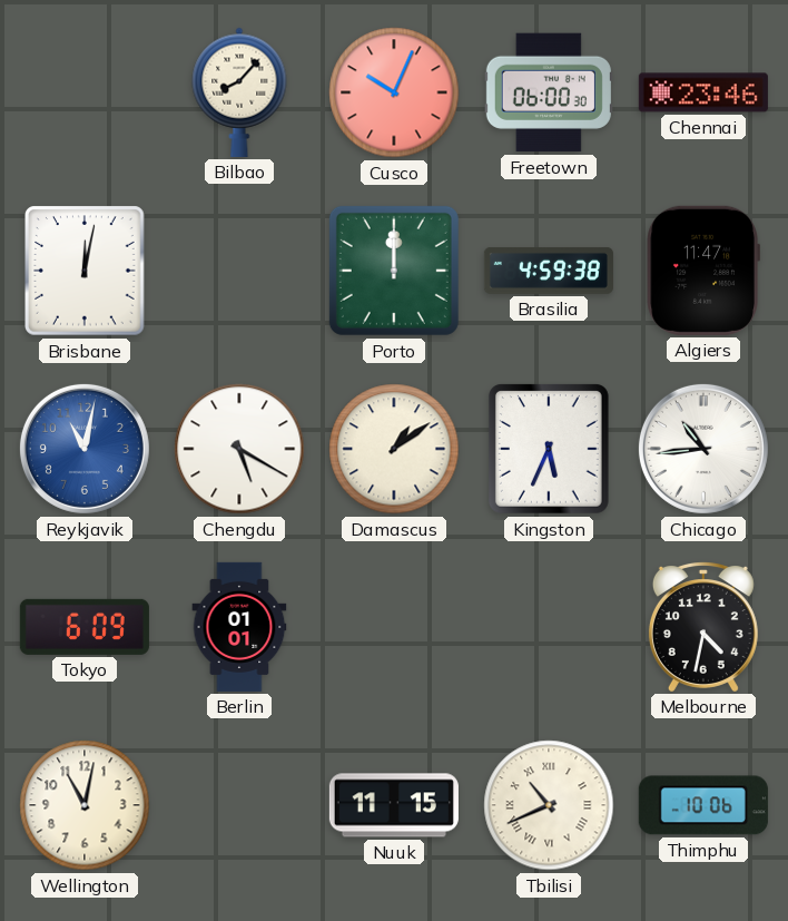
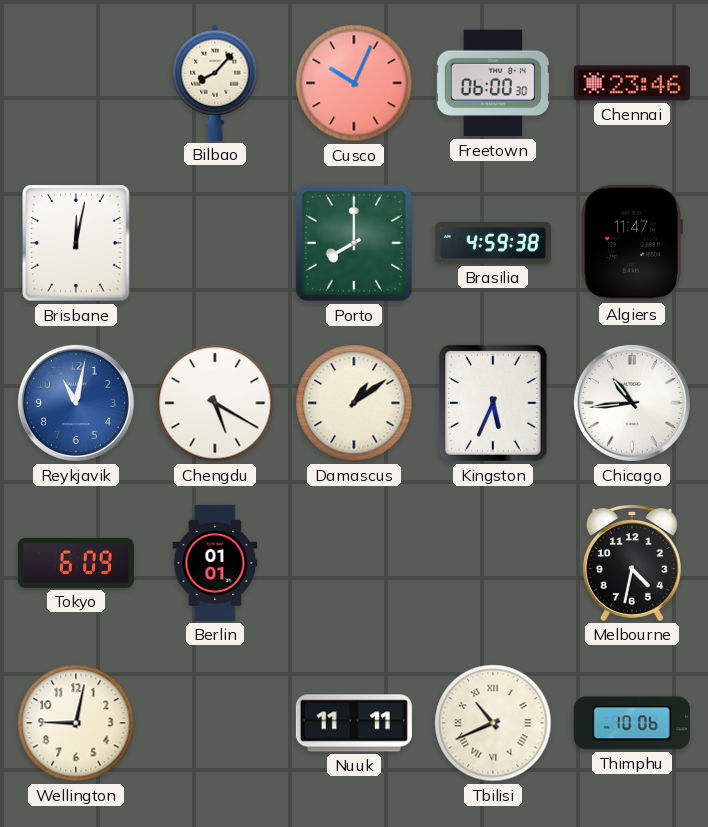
Porto: 12:00 -> 8:00 (354, 243)
Wellington: 11:02 -> 9:02 (76, 723)
Nuuk: 11:15 -> 11:11 (354, 723)
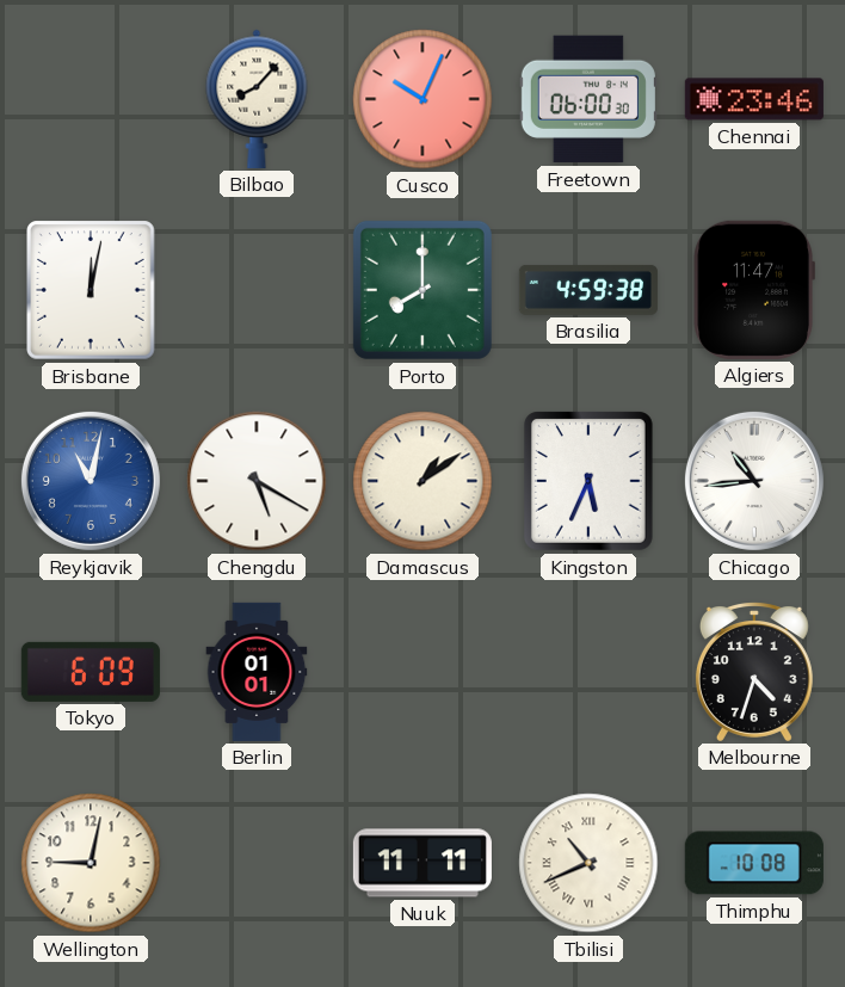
Melbourne: 4:32 -> 4:33 (754, 672)
Thimphu: 10:06 -> 10:08 (754, 863)
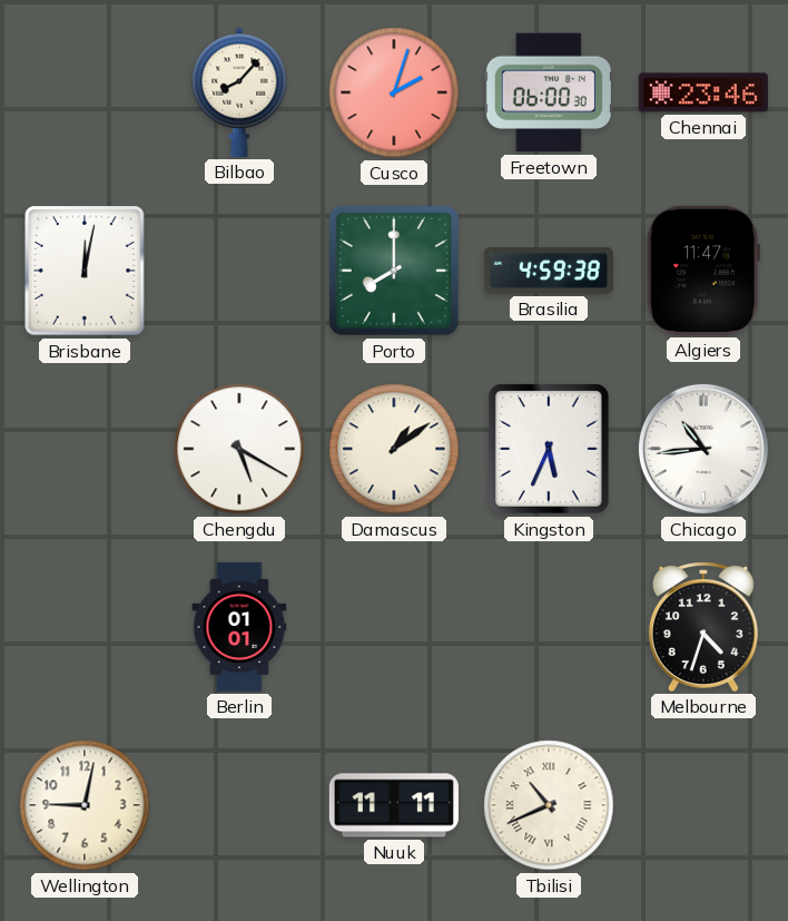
Cusco: 10:04 -> 2:03 (394, 92)
Reykjavik: 11:02 -> none (91, 481)
Tokyo: 6:09 -> none (91, 672)
Thimphu: 10:08 -> none (754, 863)
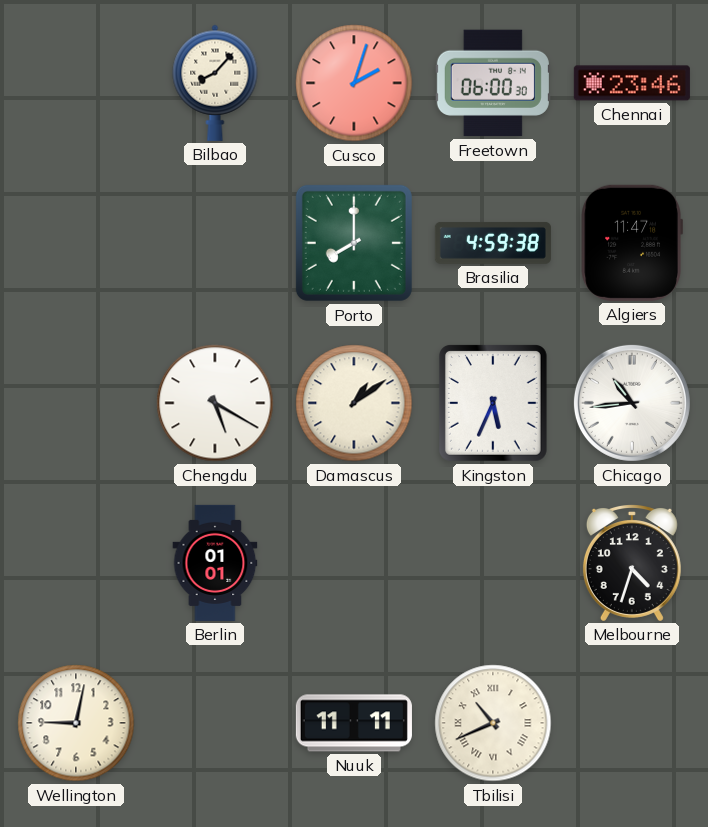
Brisbane: 12:02 -> none (85, 271)
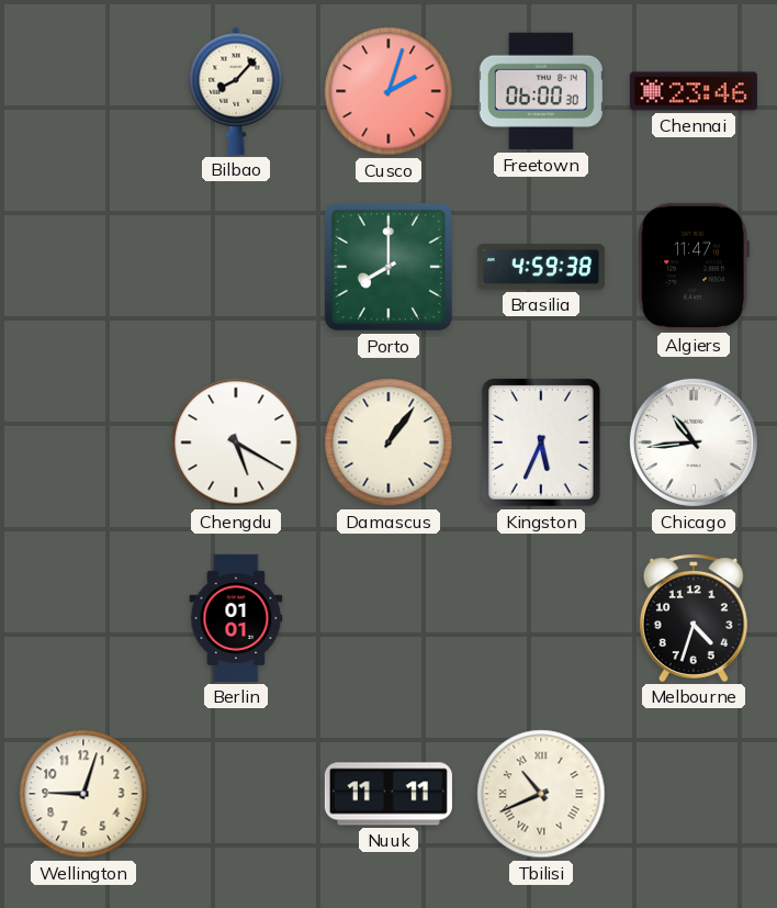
Damascus: 1:09 -> 1:06 (388, 442)
Wellington: 9:02 -> 9:03 (83, 794)
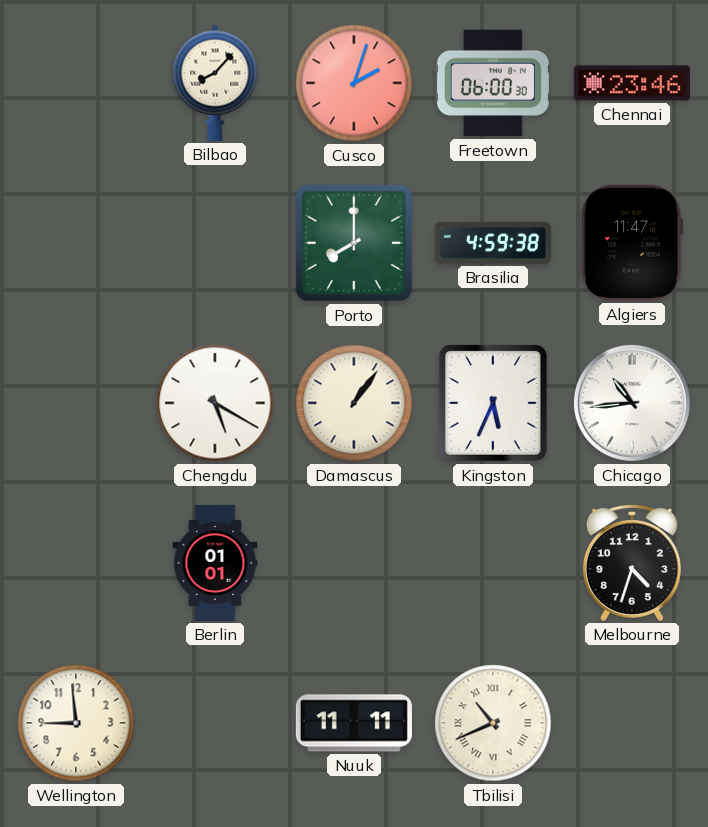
Wellington: 9:03 -> 8:59 (76, 723)
